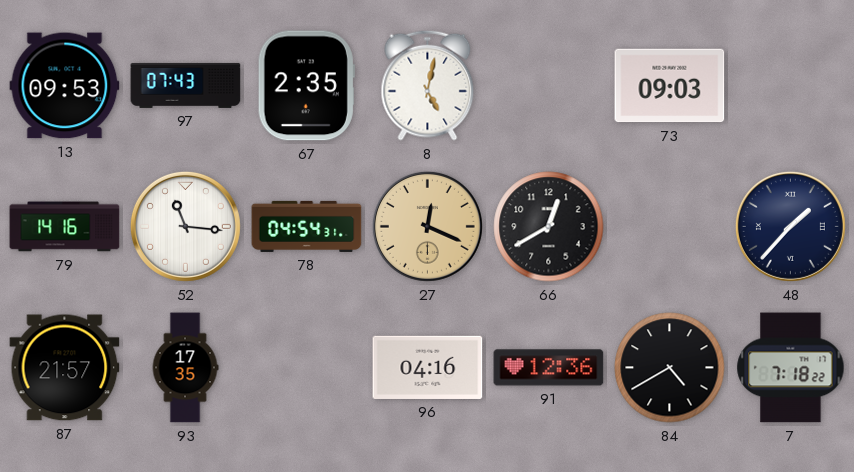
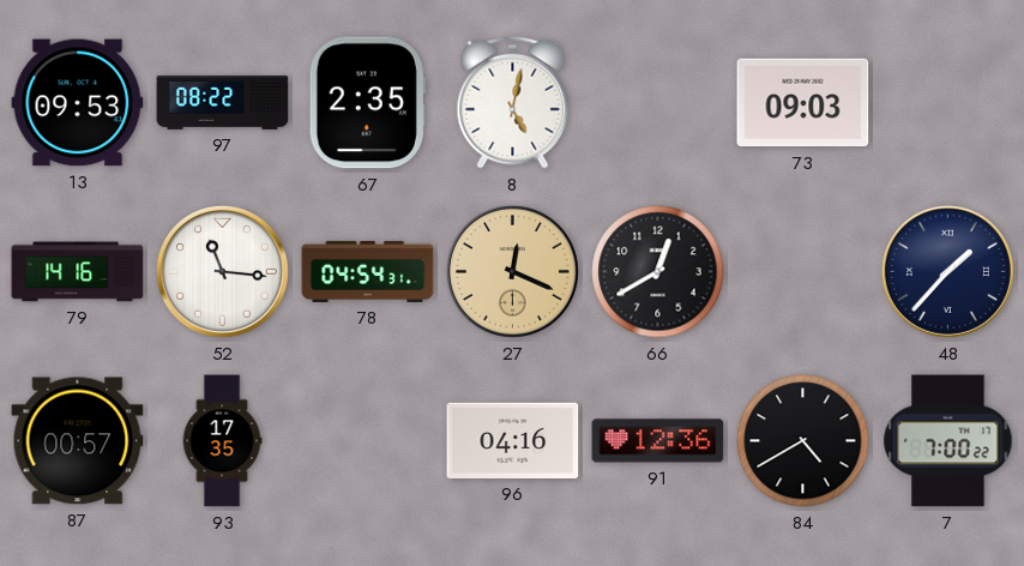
97: 07:43 -> 08:22 (223, 102)
87: 21:57 -> 00:57 (78, 441)
7: 7:18 -> 7:00 (948, 441)
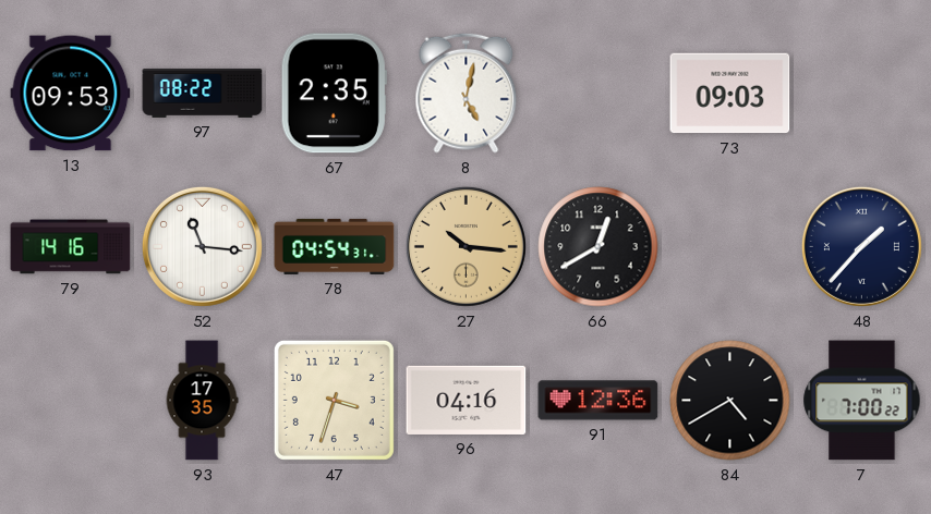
27: 12:19 -> 10:16 (465, 246)
87: 00:57 -> none (78, 441)
47: none -> 3:33 (334, 400)
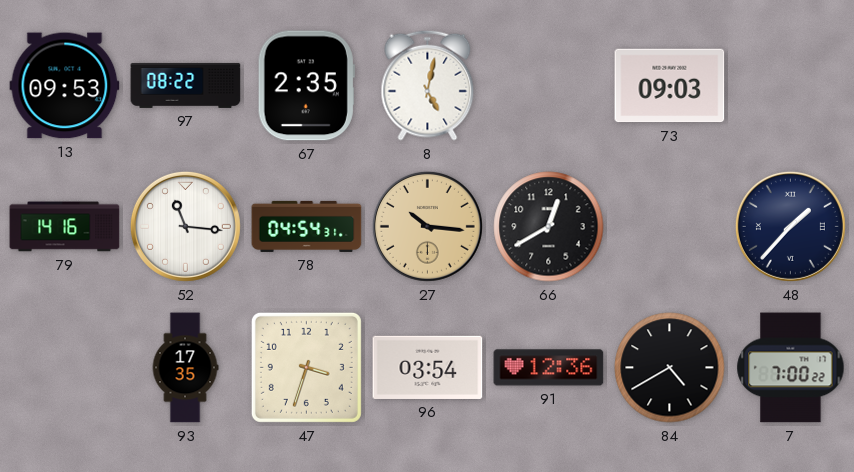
96: 04:16 -> 03:54 (428, 367)
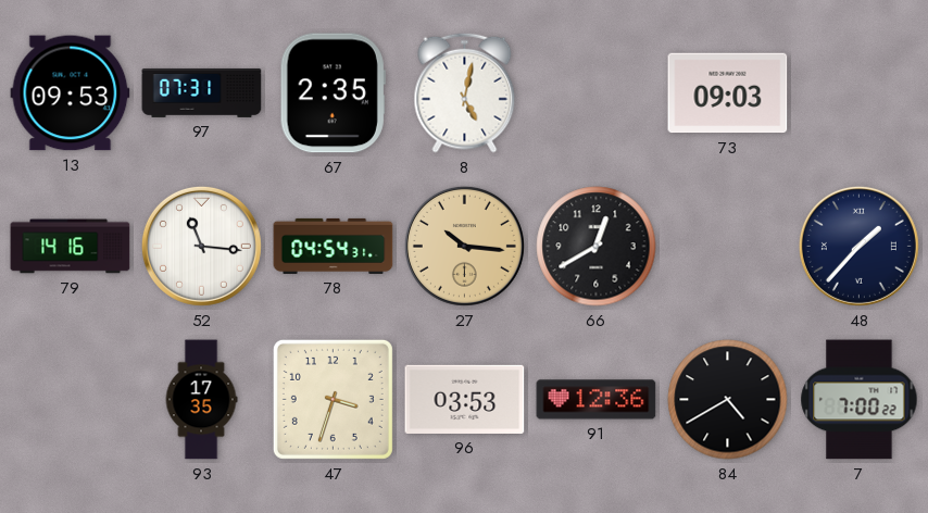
97: 08:22 -> 07:31 (202, 92)
96: 03:54 -> 03:53 (465, 399)
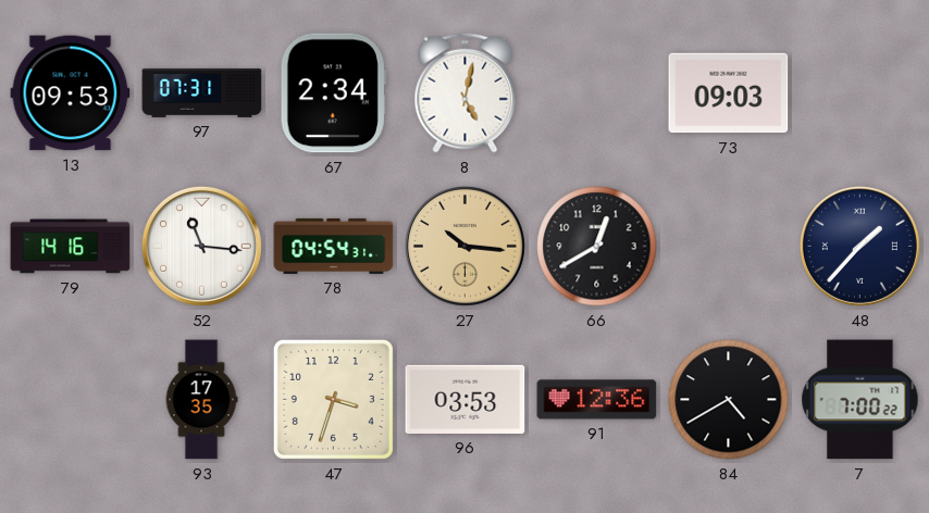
67: 2:35 -> 2:34 (333, 93)
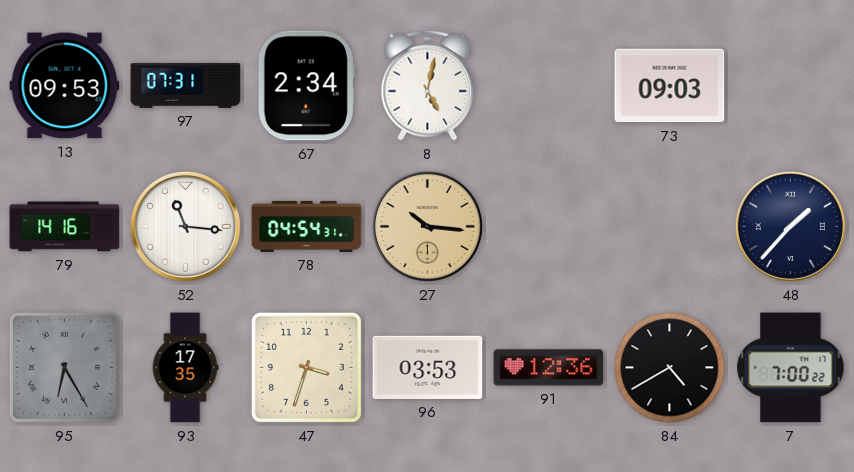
66: 12:40 -> none (597, 247)
95: none -> 6:25 (64, 367)
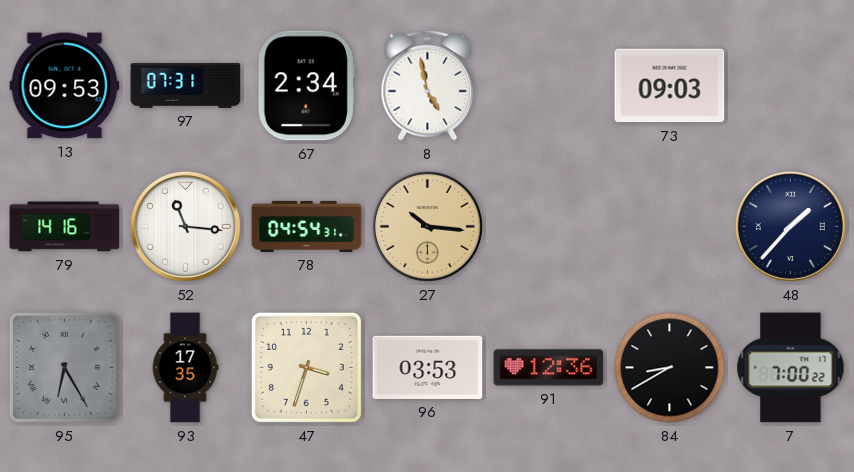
8: 5:02 -> 4:58 (428, 85)
84: 4:40 -> 8:40 (670, 368)
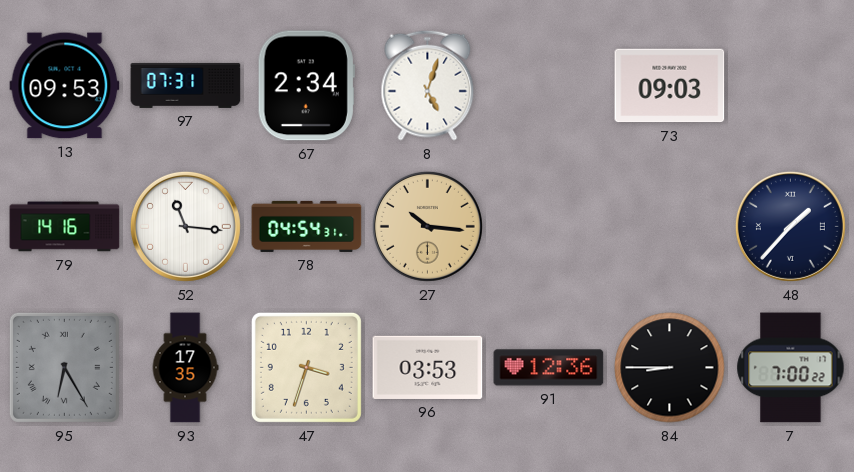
8: 4:58 -> 5:03 (428, 85)
84: 8:40 -> 8:45 (670, 368)
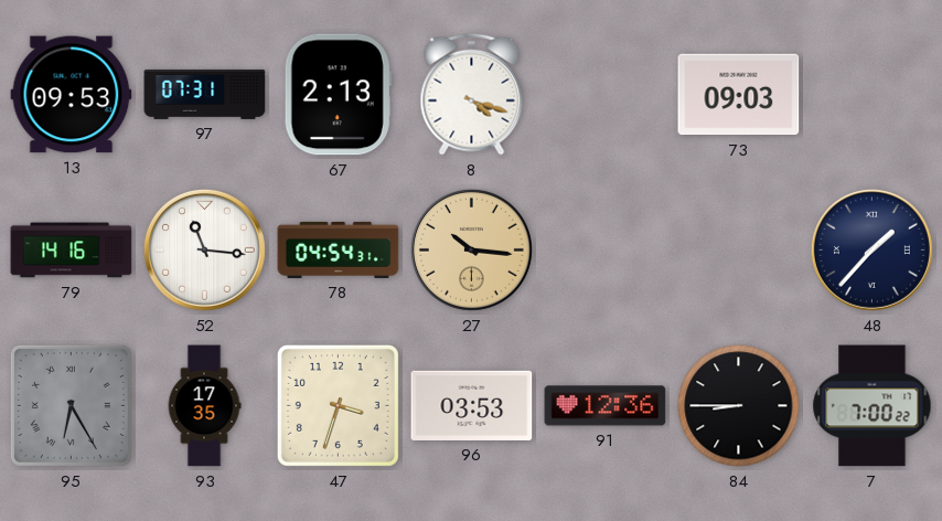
67: 2:34 -> 2:13 (338, 95)
8: 5:03 -> 4:18 (472, 94)
